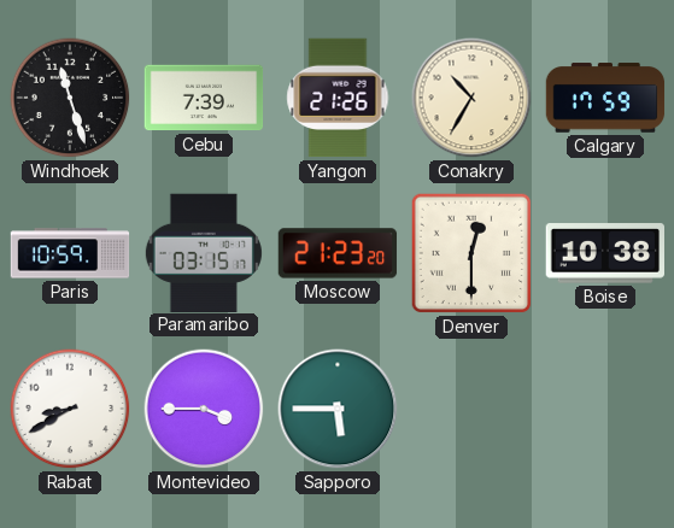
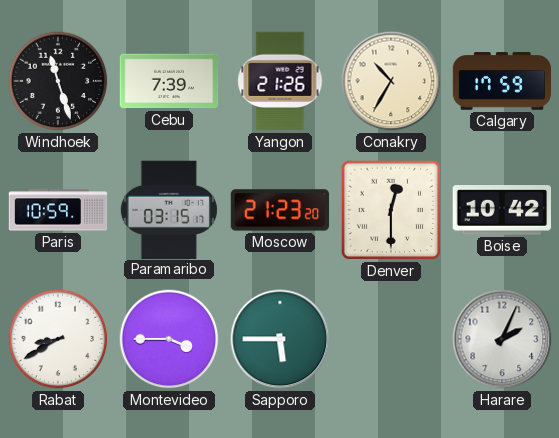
Boise: 10:38 -> 10:42 (501, 210)
Harare: none -> 2:04 (502, 339)
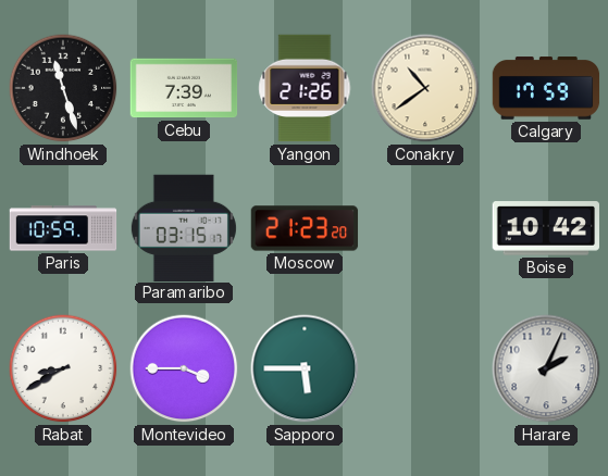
Conakry: 10:35 -> 10:39 (425, 88)
Denver: 12:30 -> none (391, 210)
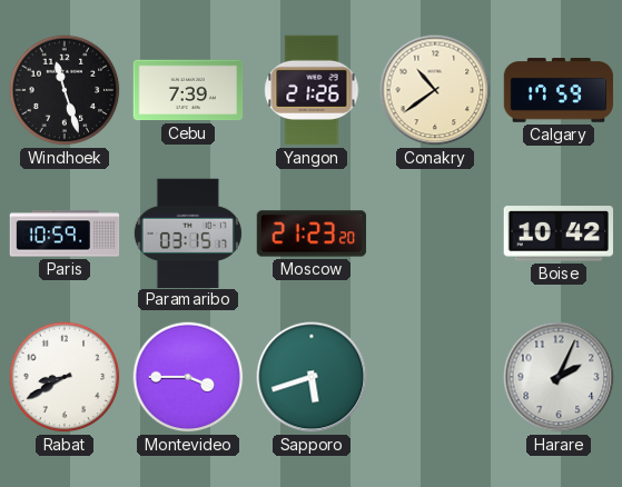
Sapporo: 5:45 -> 5:42 (312, 377)
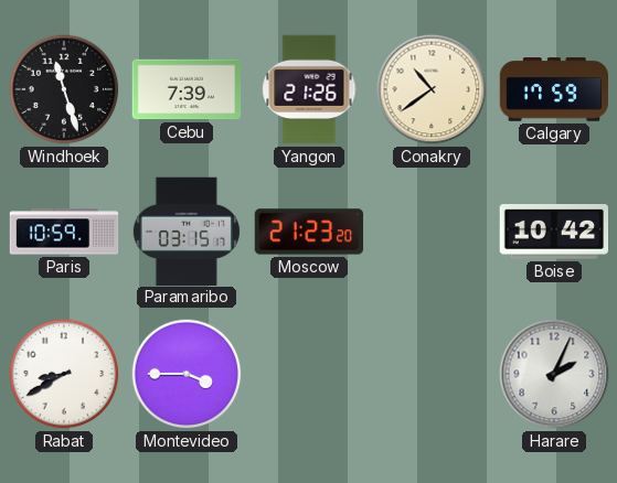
Sapporo: 5:42 -> none (312, 377)
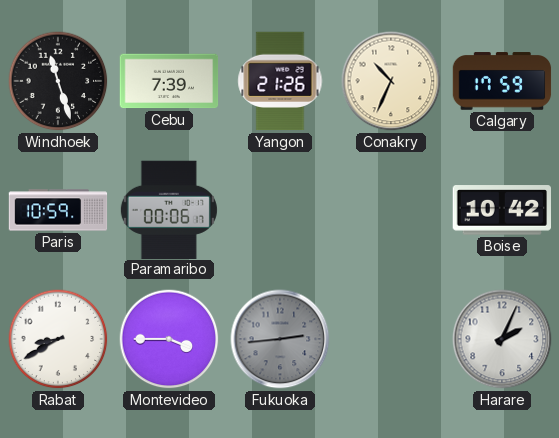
Conakry: 10:39 -> 10:34 (391, 81)
Paramaribo: 03:15 -> 00:06 (169, 209)
Moscow: 21:23 -> none (309, 232)
Fukuoka: none -> 2:44 (280, 339)
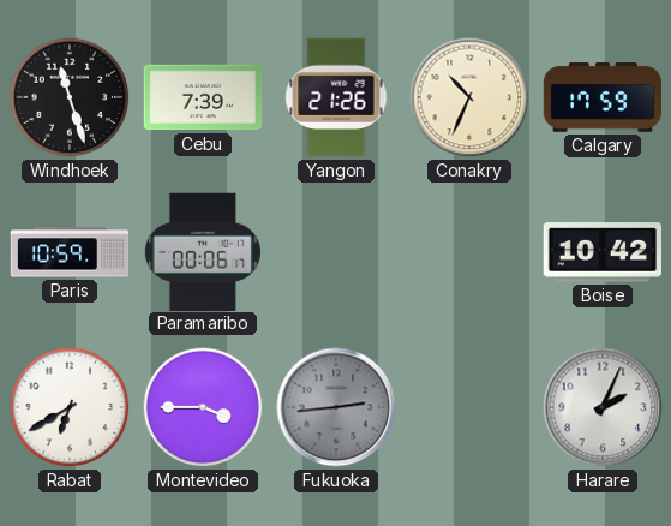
Rabat: 8:40 -> 6:40 (70, 407)
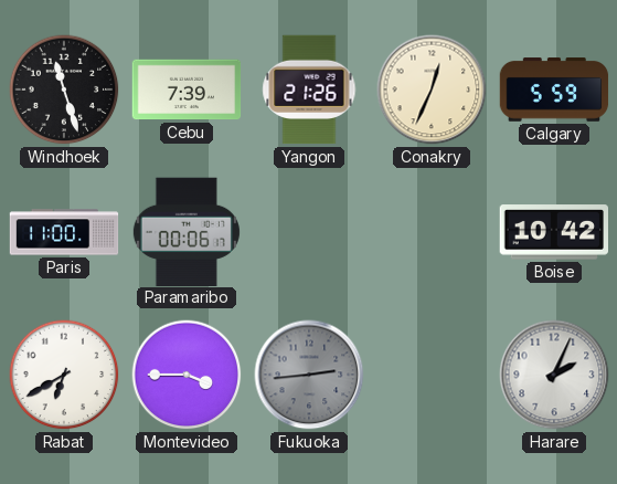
Conakry: 10:34 -> 12:34 (432, 90)
Calgary: 17:59 -> 5:59 (554, 90)
Paris: 10:59 -> 11:00 (64, 232)
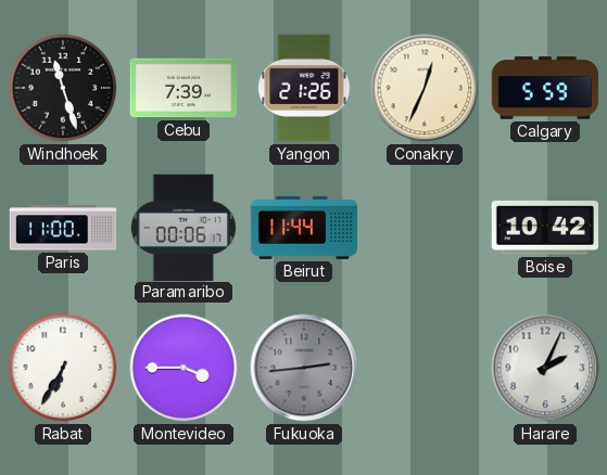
Beirut: none -> 11:44 (304, 228)
Rabat: 6:40 -> 6:35 (63, 368)
